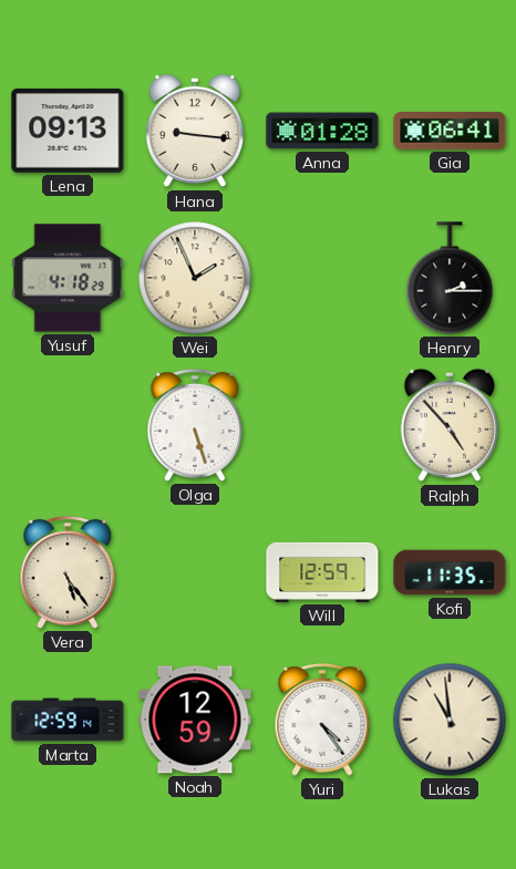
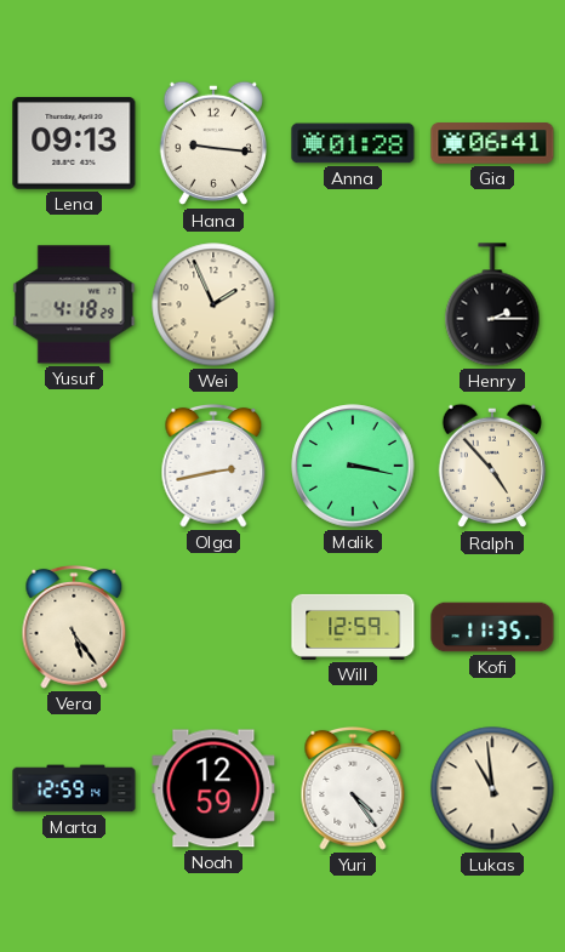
Olga: 5:27 -> 2:43 (213, 466)
Malik: none -> 3:17 (353, 466)
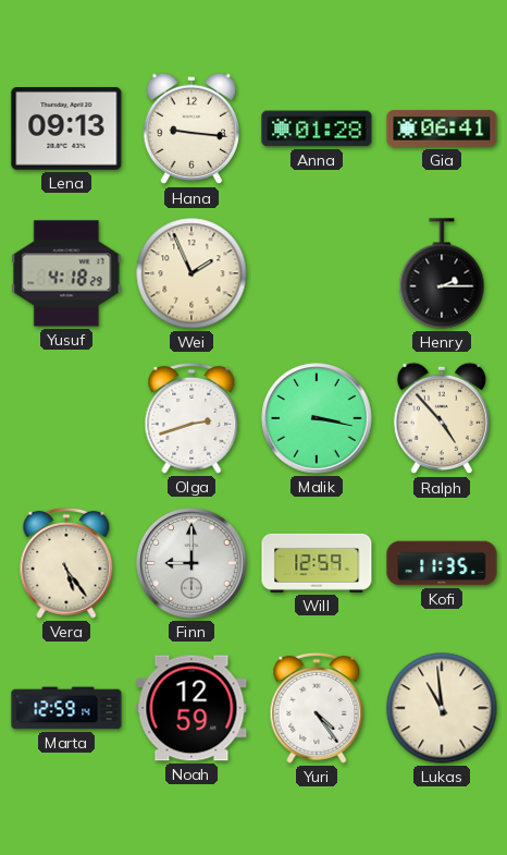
Olga: 2:43 -> 2:42 (191, 418)
Finn: none -> 9:00 (191, 563)
